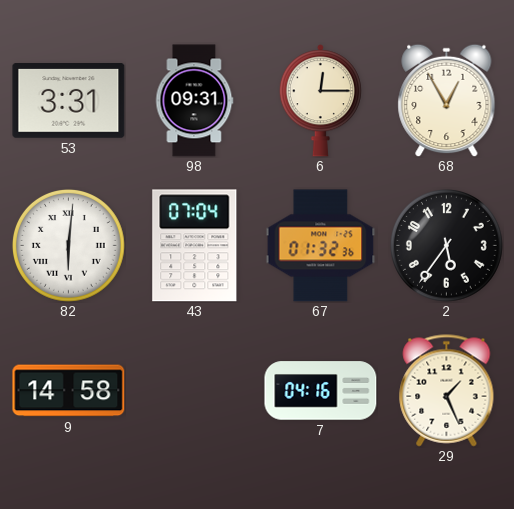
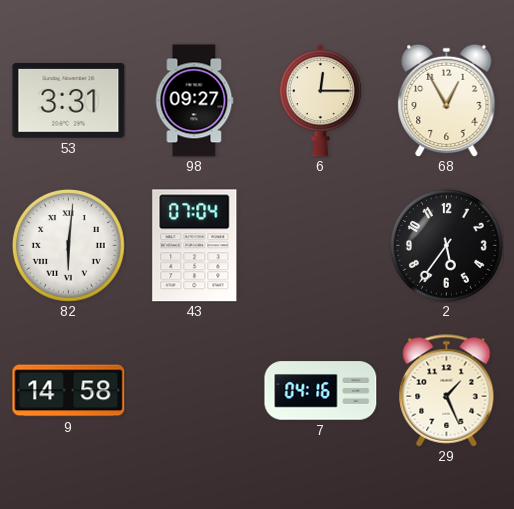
98: 09:31 -> 09:27 (194, 101)
67: 01:32 -> none (321, 246)
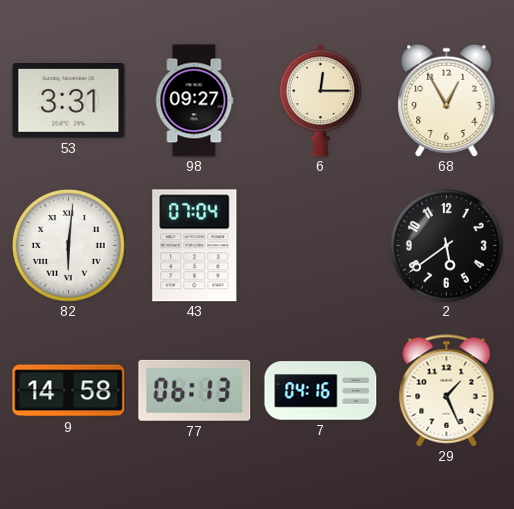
2: 5:36 -> 5:39 (446, 245)
77: none -> 06:13 (195, 390)
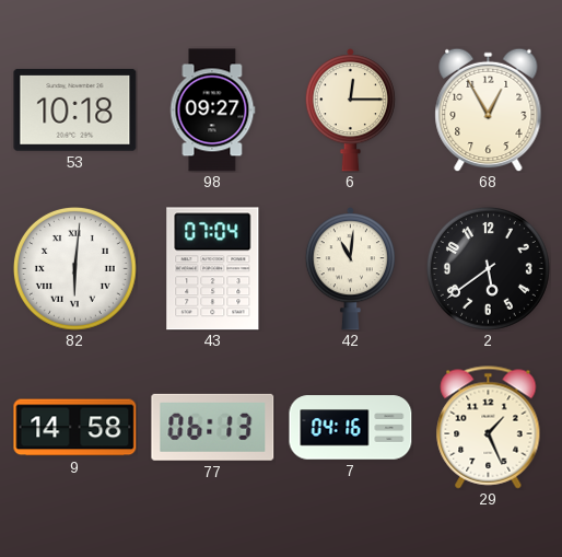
53: 3:31 -> 10:18 (75, 111)
42: none -> 11:01 (350, 269)
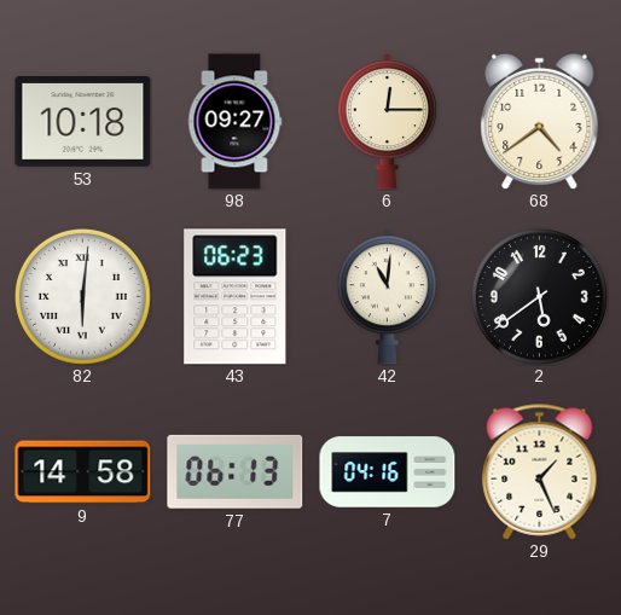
68: 12:55 -> 4:39 (540, 121)
43: 07:04 -> 06:23 (236, 297)
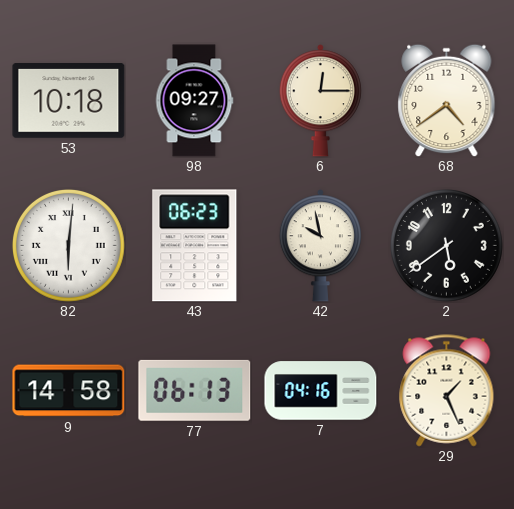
42: 11:01 -> 9:58 (320, 246)
